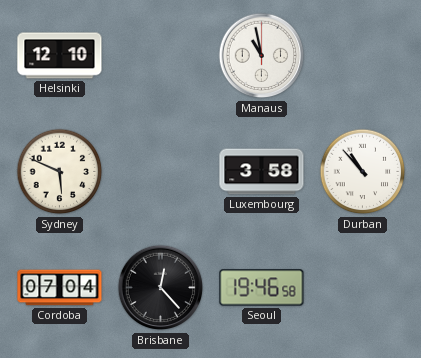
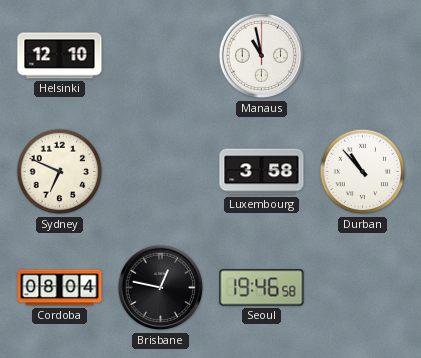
Sydney: 5:49 -> 6:49 (60, 172)
Cordoba: 07:04 -> 08:04 (60, 288)
Brisbane: 12:23 -> 12:47 (161, 288)
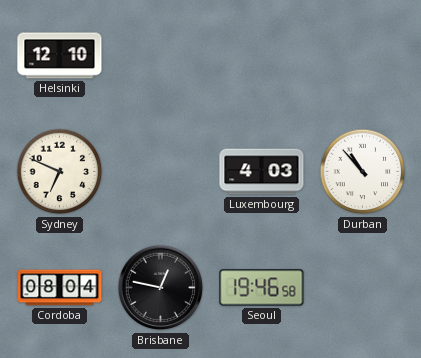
Manaus: 10:58 -> none (262, 56)
Luxembourg: 3:58 -> 4:03 (262, 172)
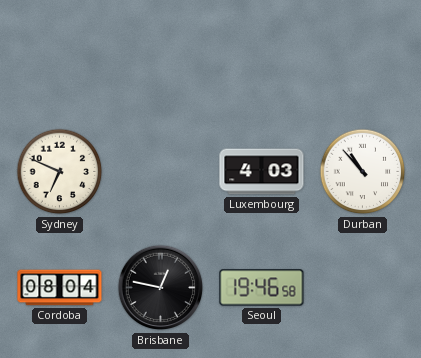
Helsinki: 12:10 -> none (60, 56)
